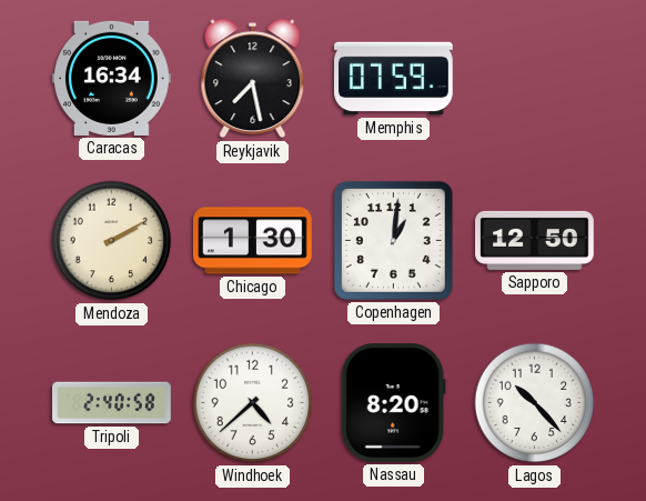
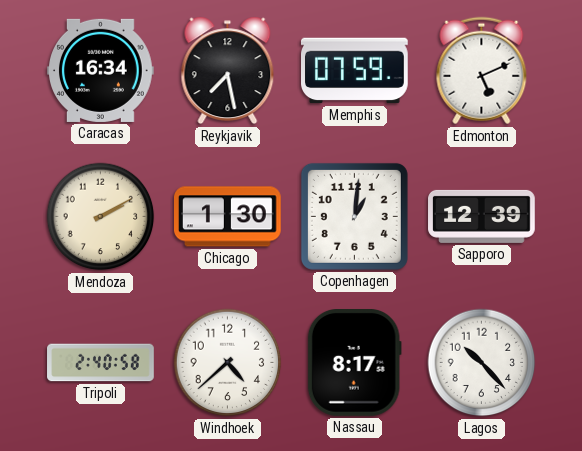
Edmonton: none -> 5:11 (482, 71)
Sapporo: 12:50 -> 12:39 (482, 216)
Nassau: 8:20 -> 8:17 (354, 363)
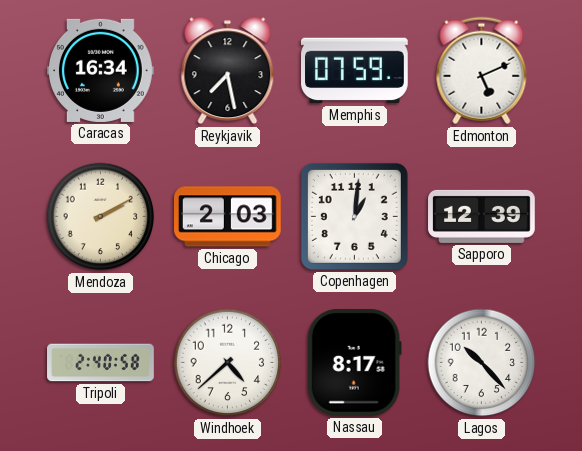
Chicago: 1:30 -> 2:03 (228, 217)
